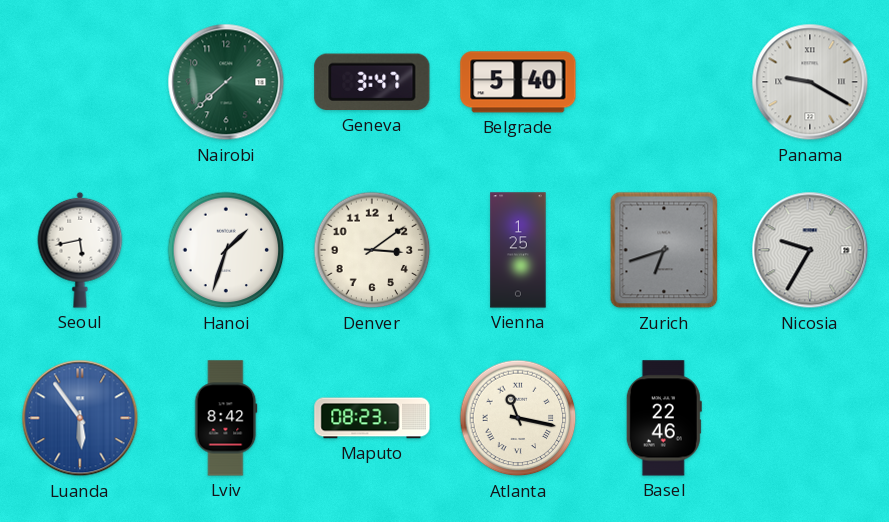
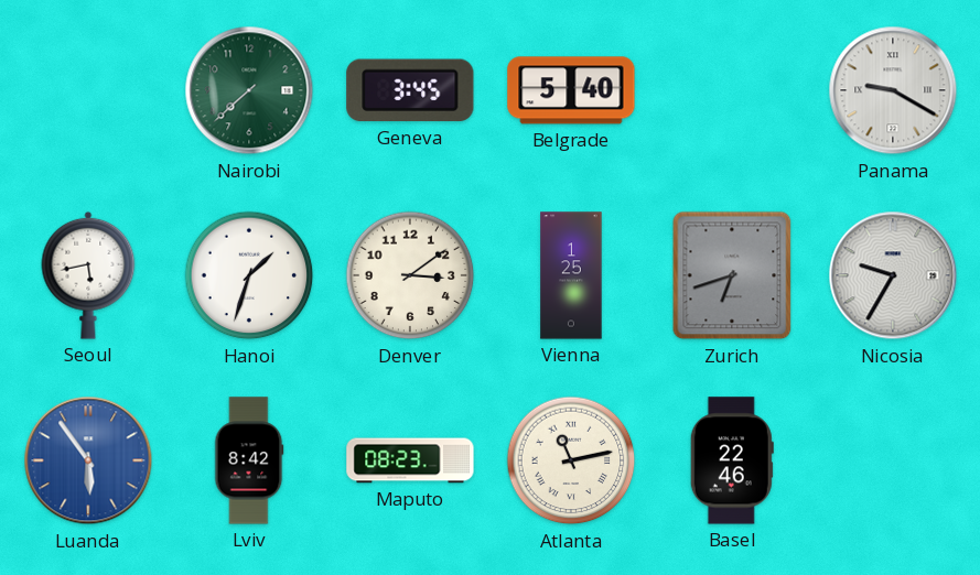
Geneva: 3:47 -> 3:45 (410, 90)
Atlanta: 11:17 -> 11:13 (571, 460)
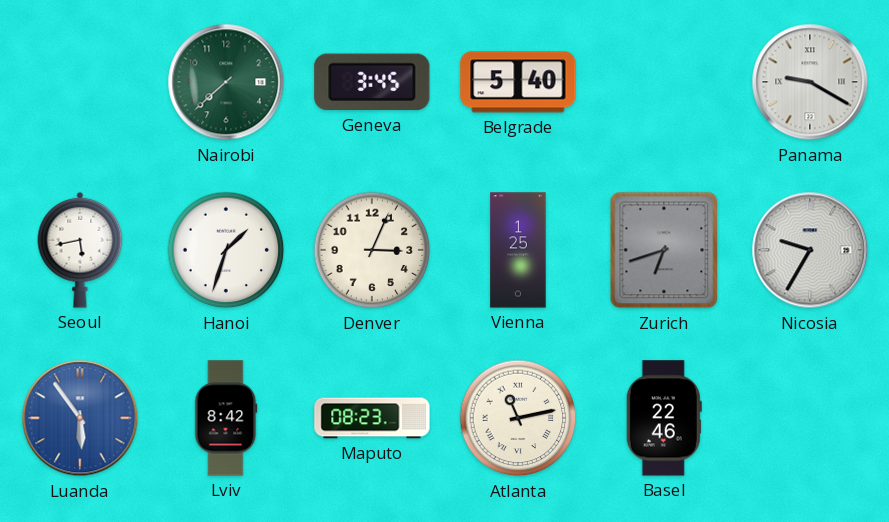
Denver: 3:09 -> 3:04 (372, 250)
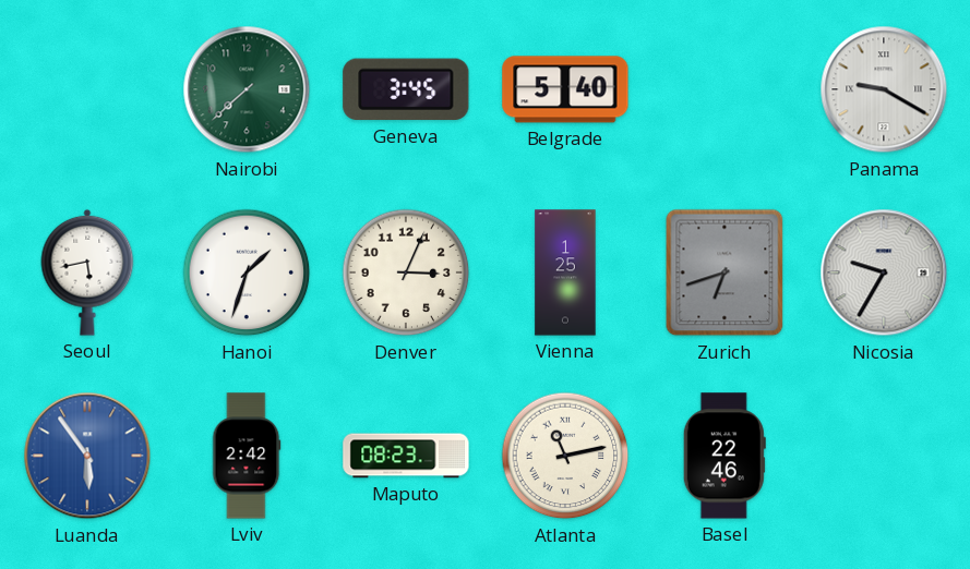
Lviv: 8:42 -> 2:42 (247, 456)
